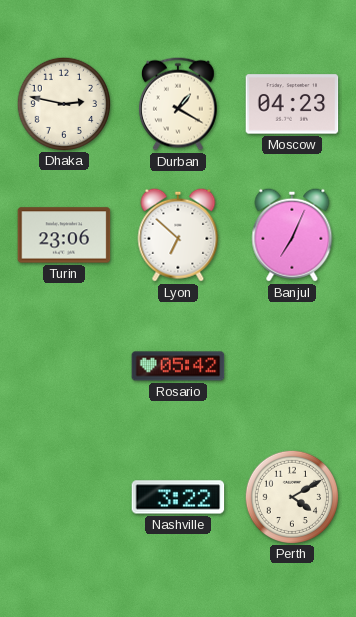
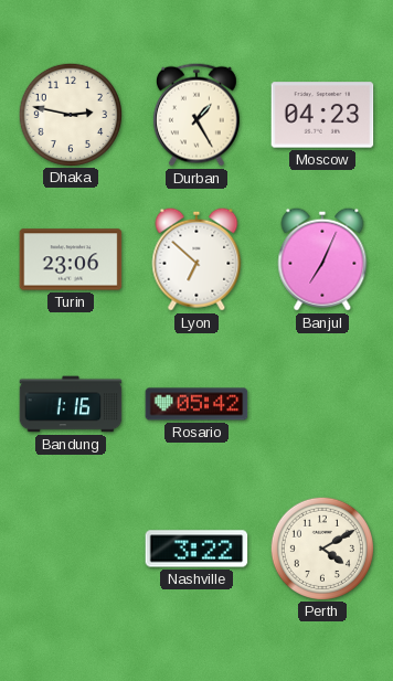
Durban: 1:20 -> 1:25 (197, 115)
Bandung: none -> 1:16 (71, 404)
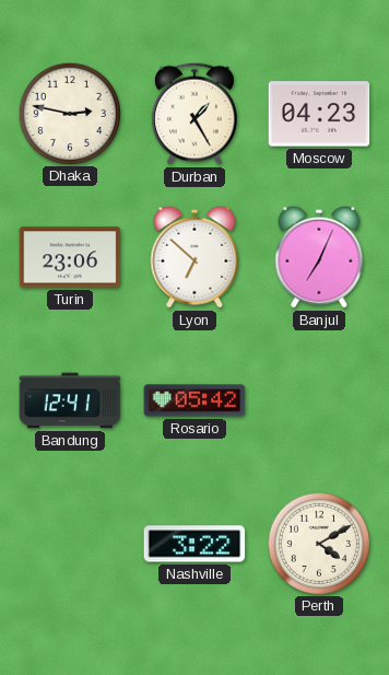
Bandung: 1:16 -> 12:41 (70, 400)
